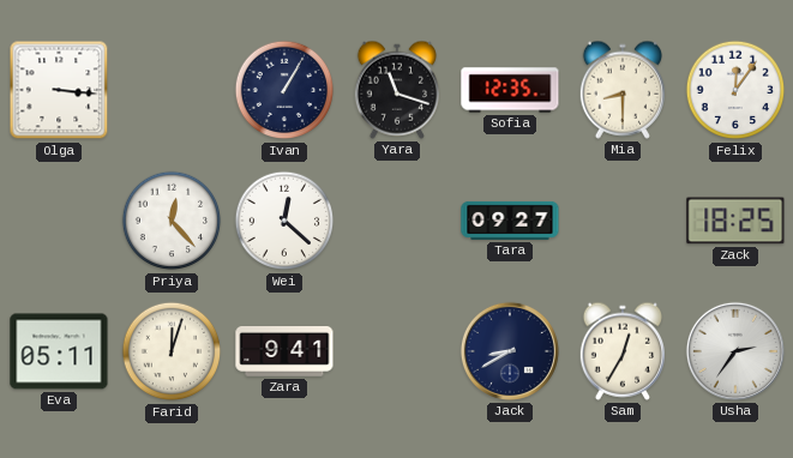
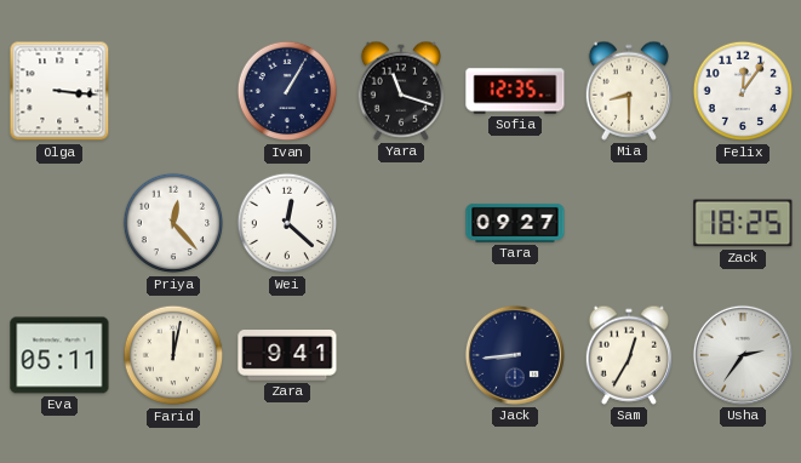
Farid: 12:03 -> 12:02 (173, 355)
Jack: 8:40 -> 8:44 (515, 355)
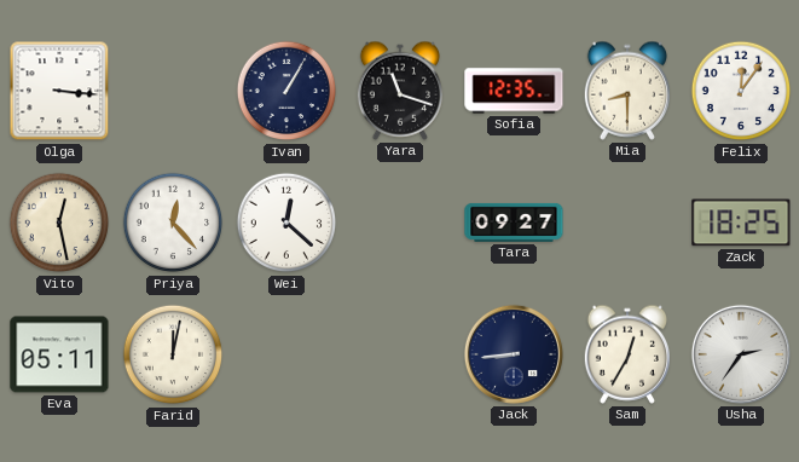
Vito: none -> 12:28 (59, 223)
Zara: 9:41 -> none (287, 356)
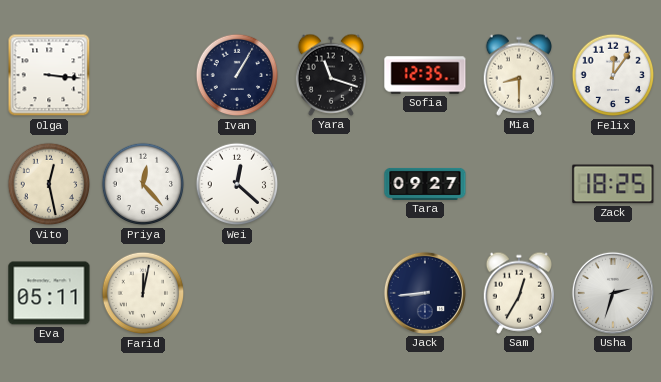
Usha: 2:36 -> 2:33 (613, 293)
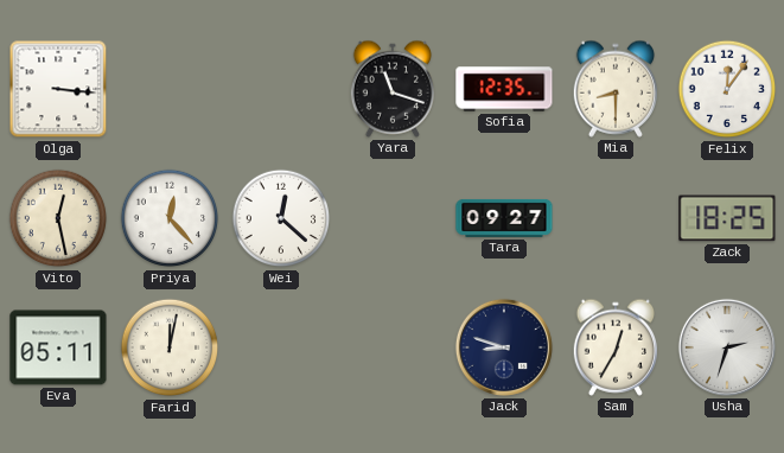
Ivan: 1:05 -> none (237, 75)
Jack: 8:44 -> 8:48 (504, 347)
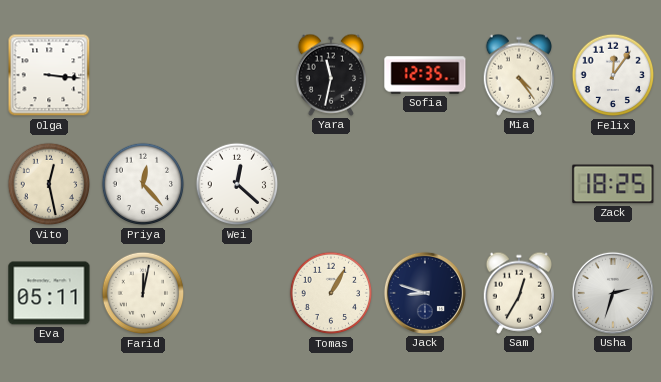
Yara: 11:18 -> 11:32 (330, 75)
Mia: 8:30 -> 4:24 (518, 75)
Tara: 09:27 -> none (504, 218)
Tomas: none -> 1:05 (331, 293)
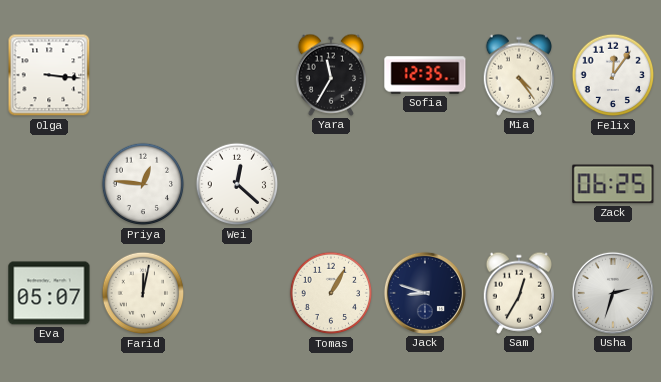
Yara: 11:32 -> 11:35 (330, 75)
Vito: 12:28 -> none (49, 184)
Priya: 12:23 -> 12:46 (143, 184)
Zack: 18:25 -> 06:25 (613, 184)
Eva: 05:11 -> 05:07 (49, 293)
